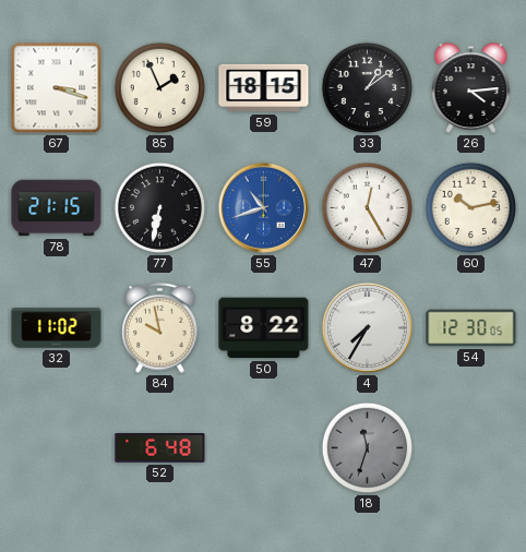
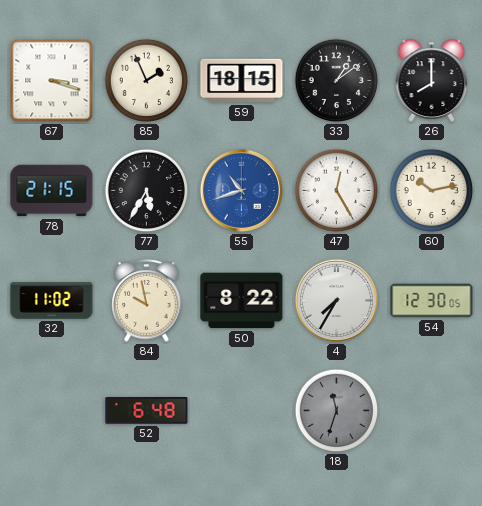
26: 4:14 -> 8:00 (432, 81)
77: 6:32 -> 5:35 (147, 191)
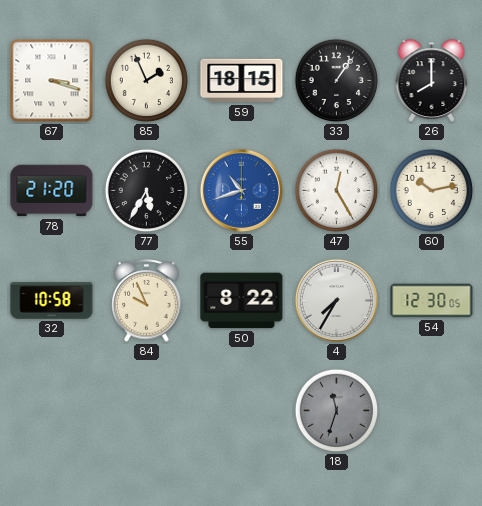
33: 1:09 -> 1:06 (337, 81)
78: 21:15 -> 21:20 (52, 191)
32: 11:02 -> 10:58 (52, 301)
84: 9:58 -> 9:56 (147, 301)
52: 6:48 -> none (147, 411)
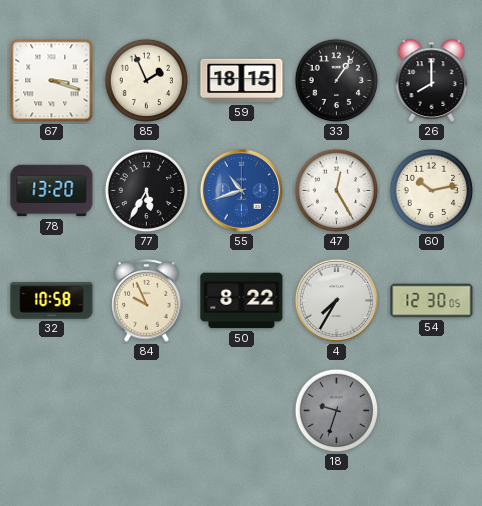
78: 21:20 -> 13:20 (52, 191)
18: 11:33 -> 9:33 (337, 411)
